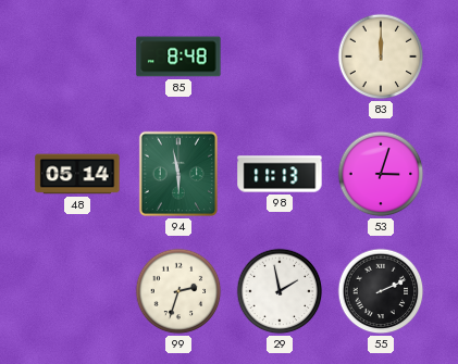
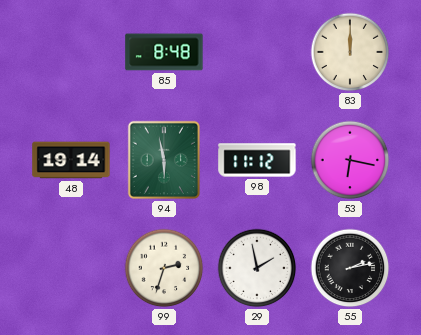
48: 05:14 -> 19:14 (71, 160)
98: 11:13 -> 11:12 (257, 160)
53: 3:03 -> 6:17 (350, 160)
55: 2:11 -> 2:13 (350, 268)
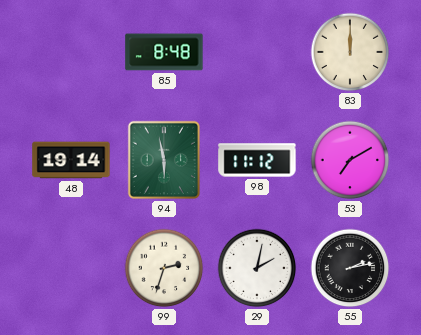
53: 6:17 -> 7:10 (350, 160)
29: 1:58 -> 2:02 (257, 268)
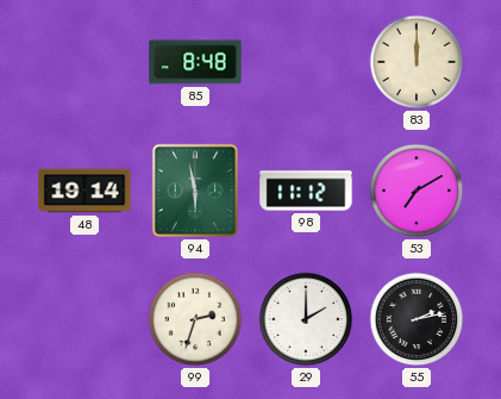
29: 2:02 -> 2:00 (306, 319)
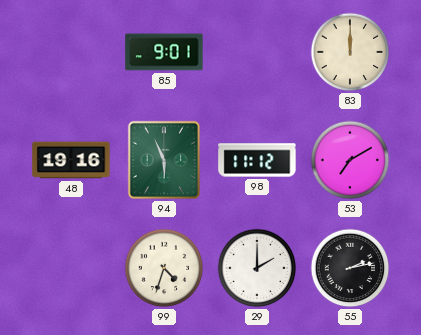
85: 8:48 -> 9:01 (164, 52)
48: 19:14 -> 19:16 (71, 160)
94: 5:58 -> 5:56 (164, 160)
99: 2:33 -> 4:33 (164, 268)
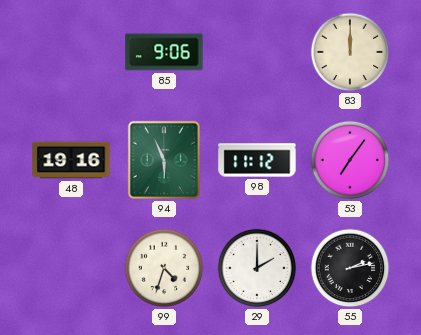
85: 9:01 -> 9:06 (164, 52)
53: 7:10 -> 7:06 (350, 160)
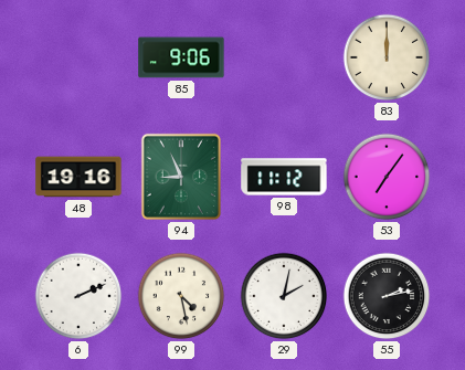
94: 5:56 -> 8:56 (181, 177)
6: none -> 2:11 (78, 296)
99: 4:33 -> 4:28 (181, 296)
29: 2:00 -> 2:02 (284, 296)
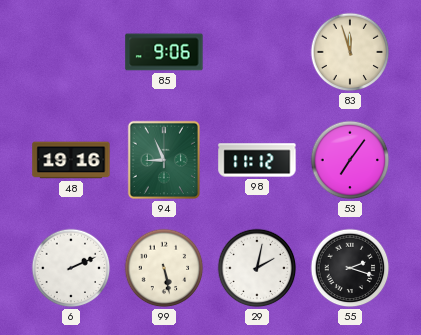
83: 12:00 -> 11:57 (350, 52)
99: 4:28 -> 5:28 (164, 268)
55: 2:13 -> 2:18 (350, 268)
